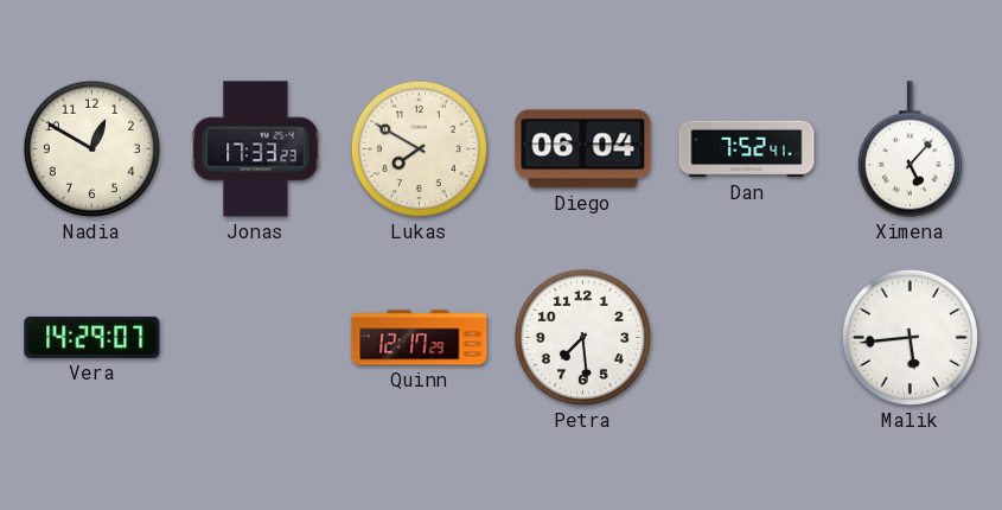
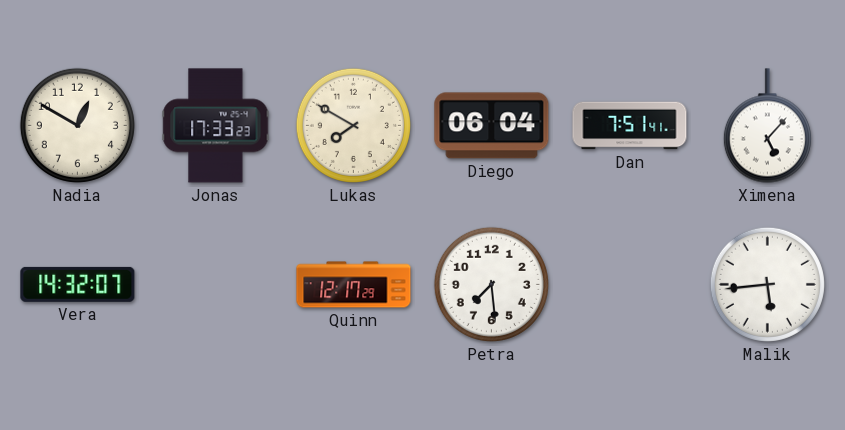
Dan: 7:52 -> 7:51 (630, 126)
Vera: 14:29 -> 14:32 (78, 284)
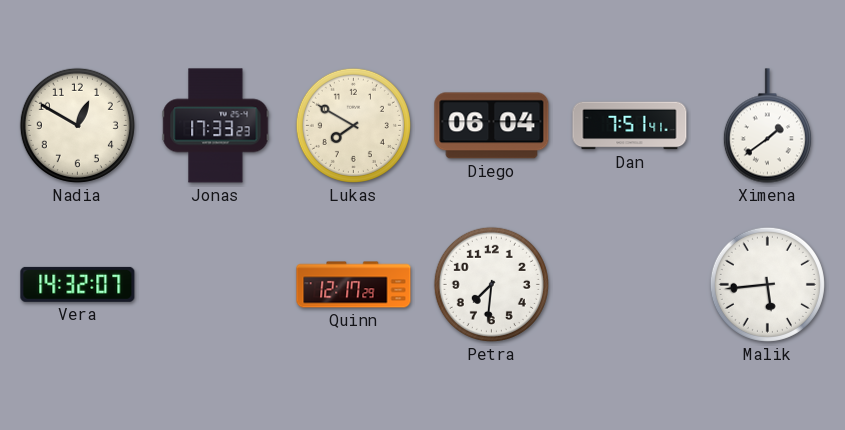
Ximena: 5:07 -> 1:39 (767, 126)
Petra: 7:29 -> 7:31 (491, 284)
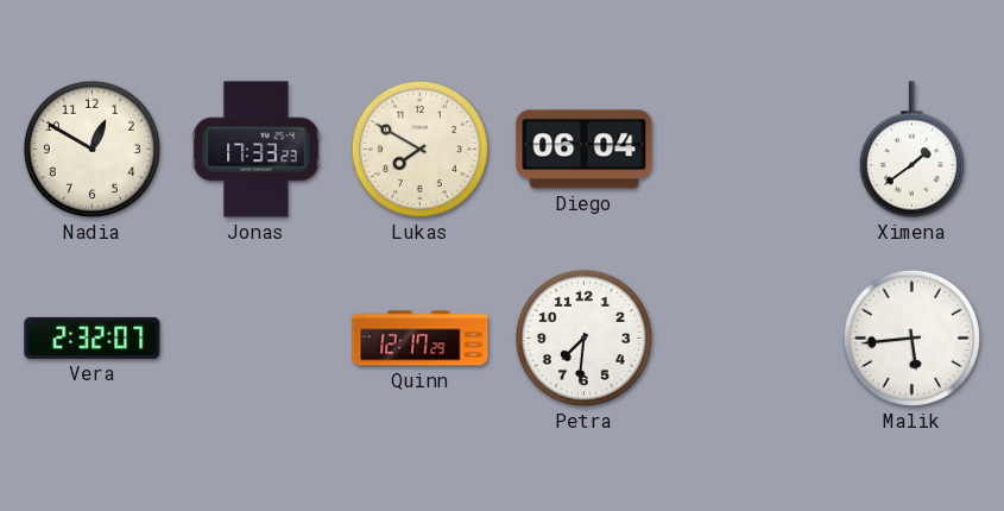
Dan: 7:51 -> none (630, 126)
Vera: 14:32 -> 2:32 (93, 337)
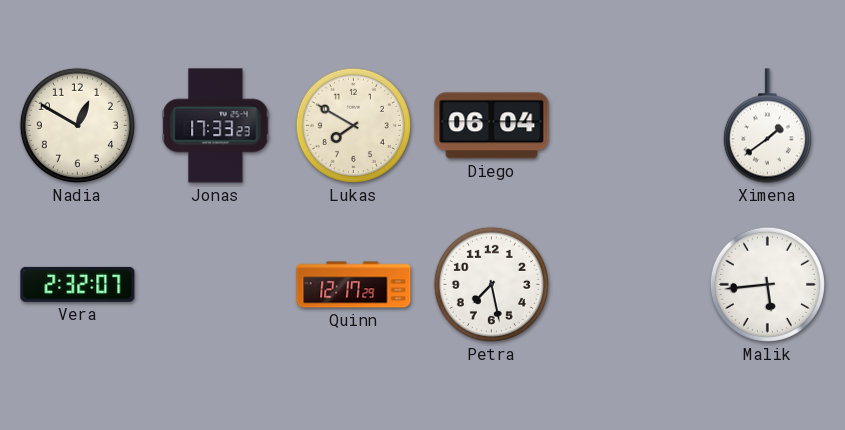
Petra: 7:31 -> 7:28 (491, 284)
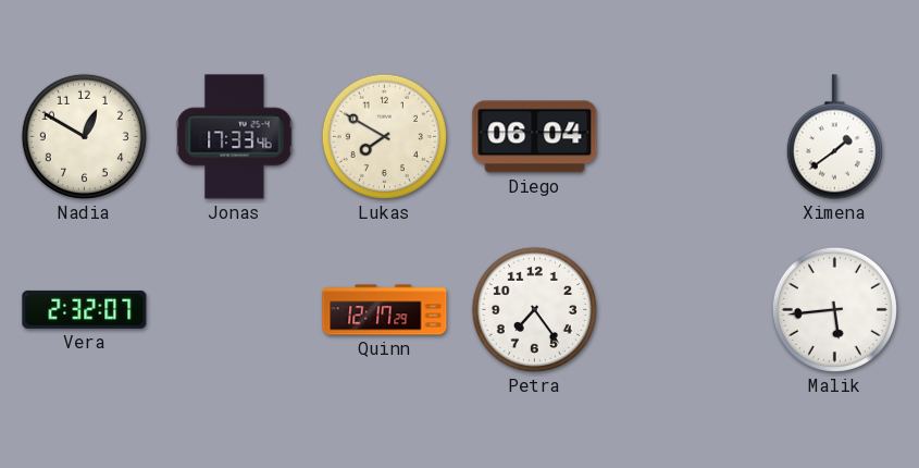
Jonas: 17:33:23 -> 17:33:46 (235, 137)
Petra: 7:28 -> 7:24 (534, 309)
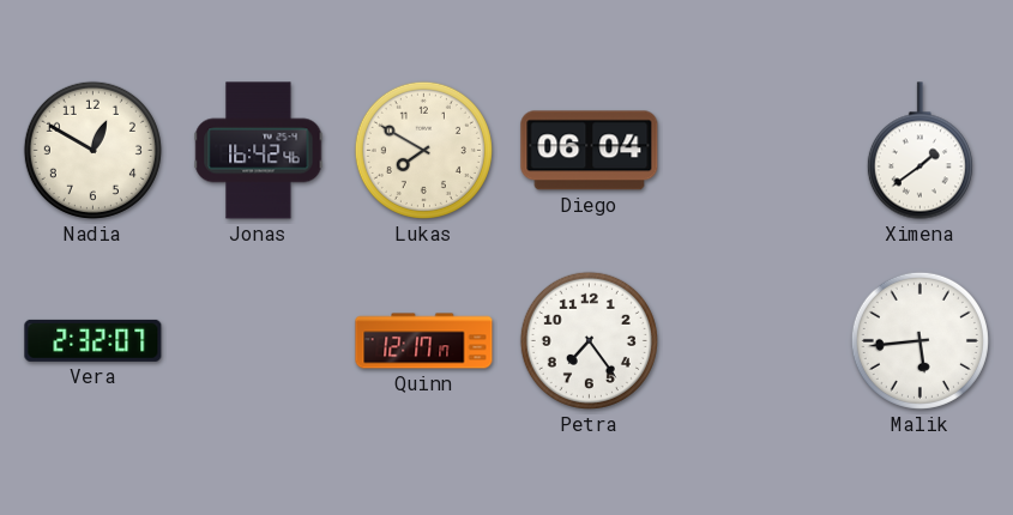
Jonas: 17:33 -> 16:42 (259, 151)
Quinn: 12:17:29 -> 12:17:17 (424, 341)
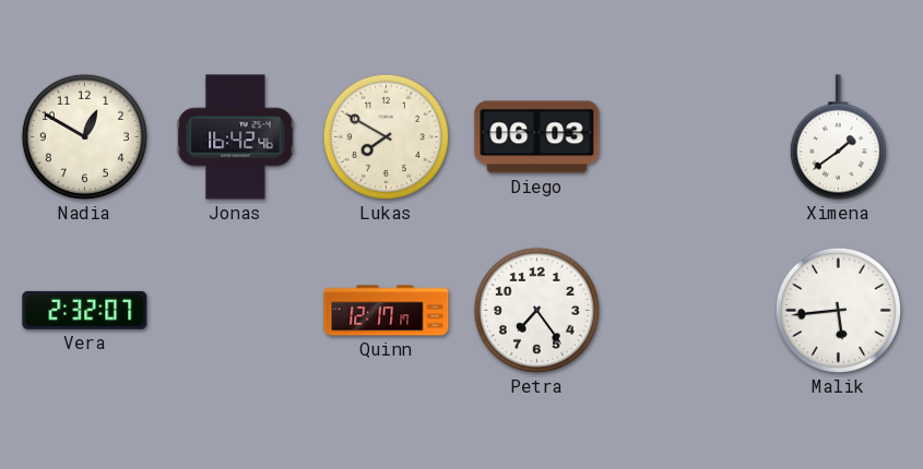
Diego: 06:04 -> 06:03 (537, 137)
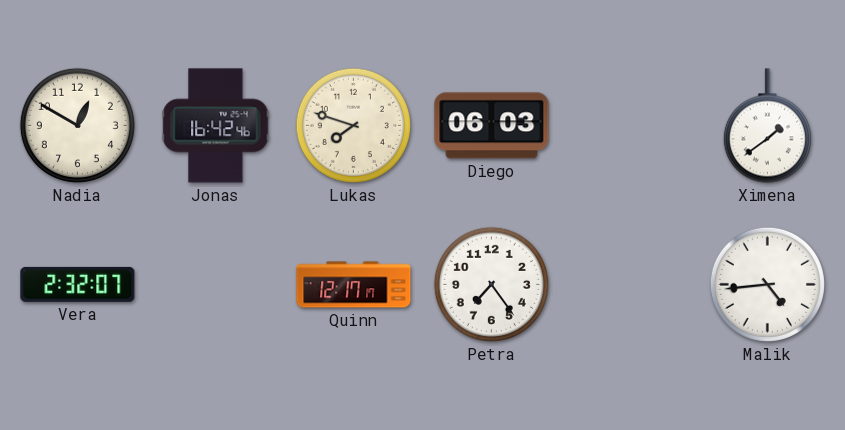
Lukas: 7:50 -> 7:48 (353, 125)
Malik: 5:44 -> 4:44 (767, 284)
